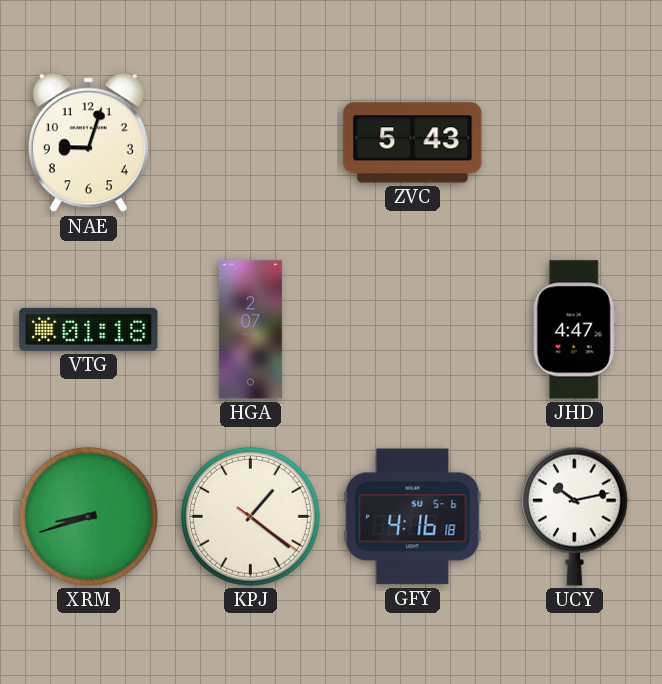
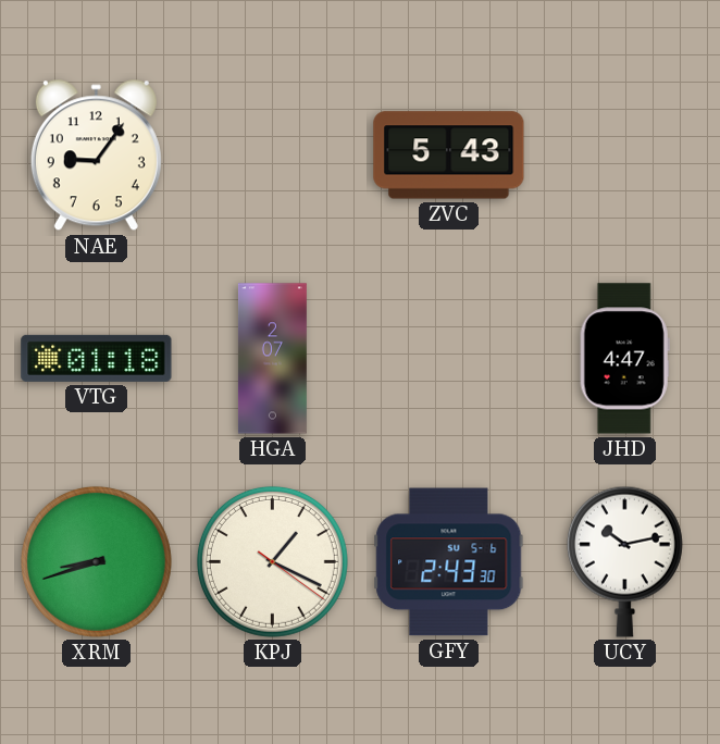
NAE: 9:03 -> 9:06 (96, 156)
KPJ: 1:21 -> 1:19 (272, 561)
GFY: 4:16 -> 2:43 (449, 562)
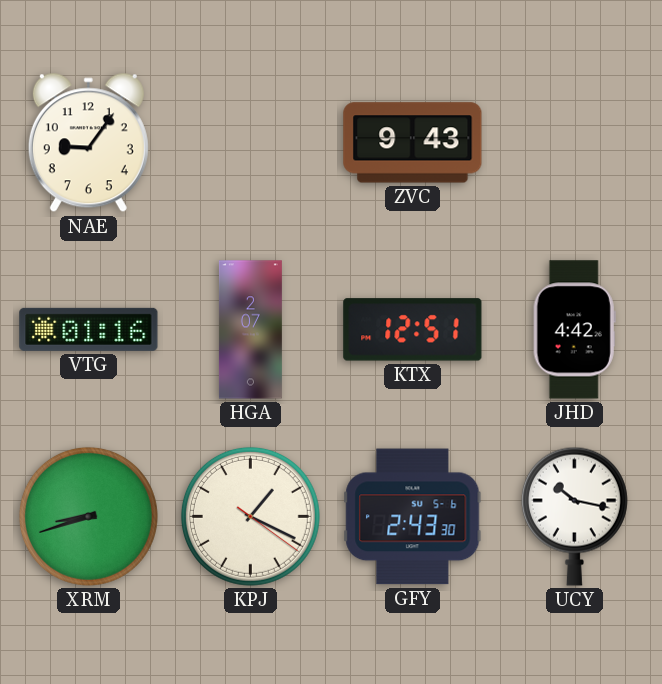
ZVC: 5:43 -> 9:43 (413, 143)
VTG: 01:18 -> 01:16 (89, 329)
KTX: none -> 12:51 (413, 330)
JHD: 4:47 -> 4:42 (574, 330)
UCY: 10:13 -> 10:17 (574, 516)
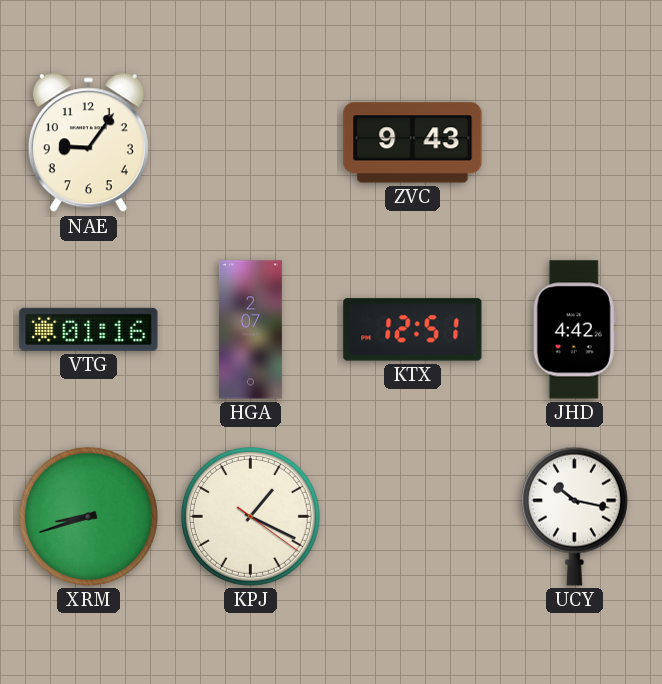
GFY: 2:43 -> none (413, 517)
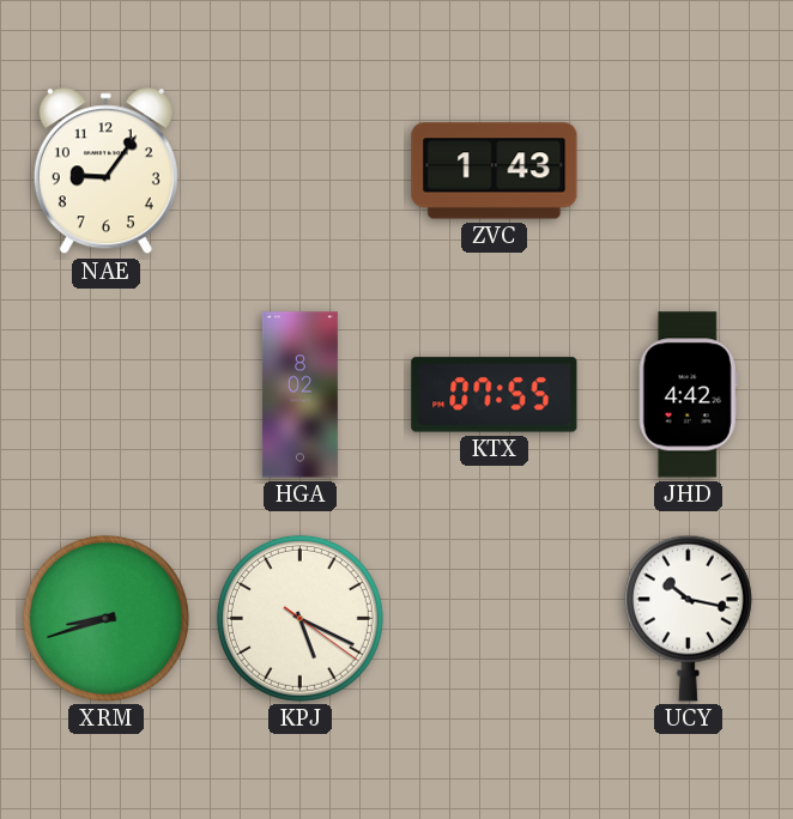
ZVC: 9:43 -> 1:43 (495, 171)
VTG: 01:16 -> none (89, 329)
HGA: 2:07 -> 8:02 (299, 395)
KTX: 12:51 -> 07:55 (495, 395)
KPJ: 1:19 -> 5:19 (299, 618)
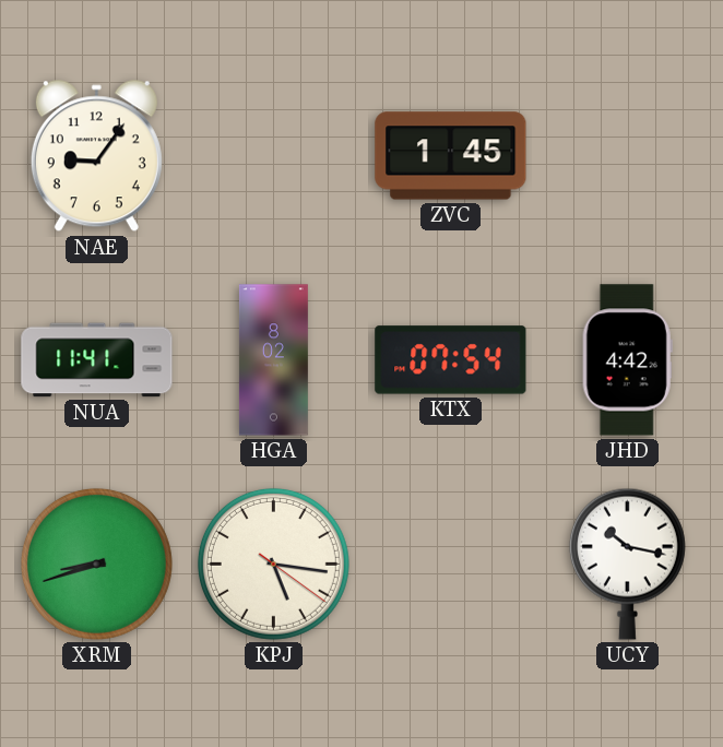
ZVC: 1:43 -> 1:45 (451, 156)
NUA: none -> 11:41 (97, 360)
KTX: 07:55 -> 07:54 (451, 360)
KPJ: 5:19 -> 5:16 (273, 564)
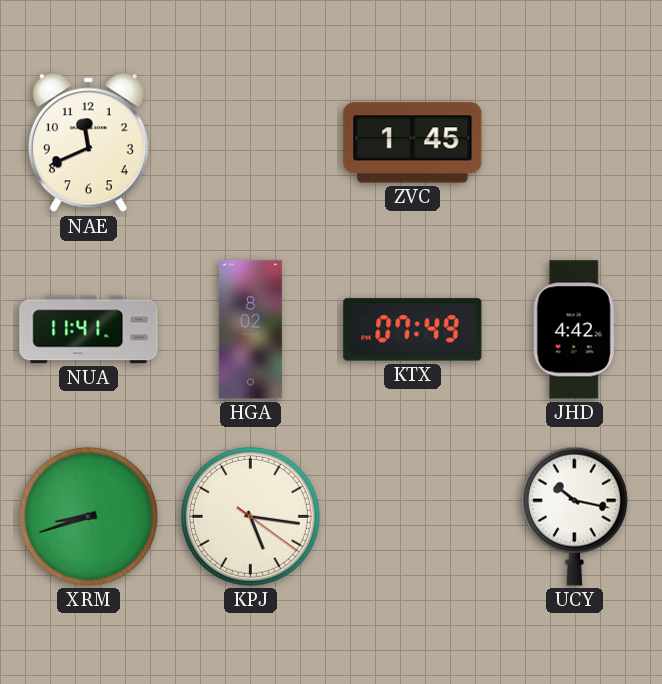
NAE: 9:06 -> 11:41 (88, 143)
KTX: 07:54 -> 07:49 (413, 330)
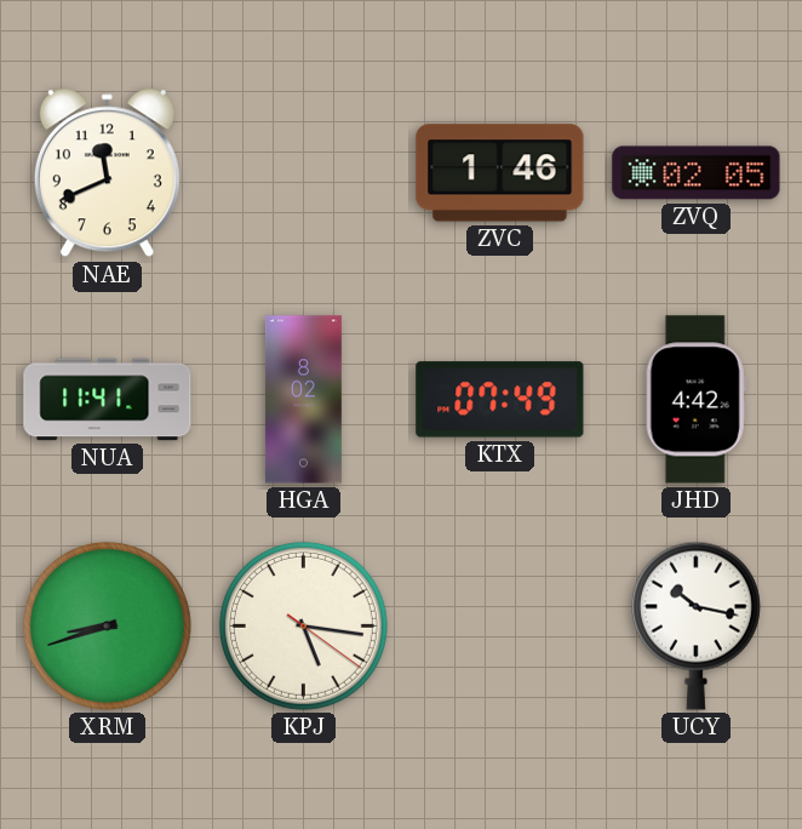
ZVC: 1:45 -> 1:46 (500, 173)
ZVQ: none -> 02:05 (697, 173)
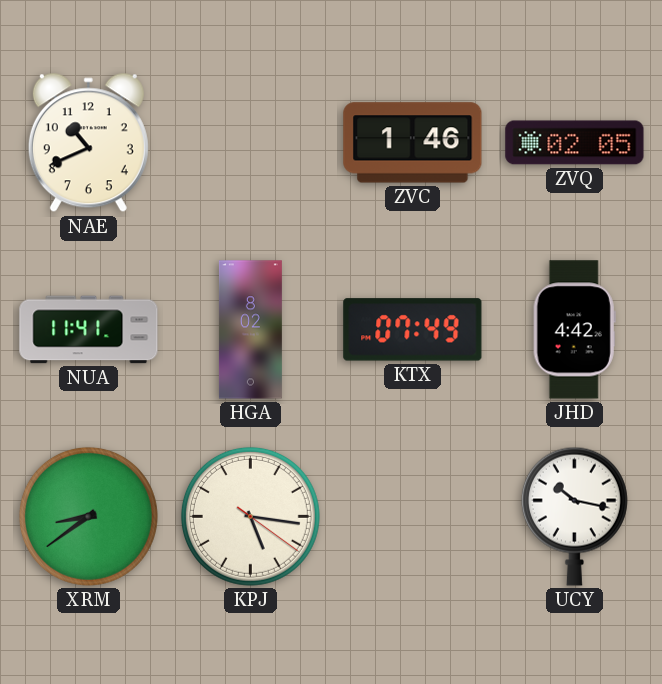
NAE: 11:41 -> 10:41 (88, 143)
XRM: 8:42 -> 8:39 (88, 516)
